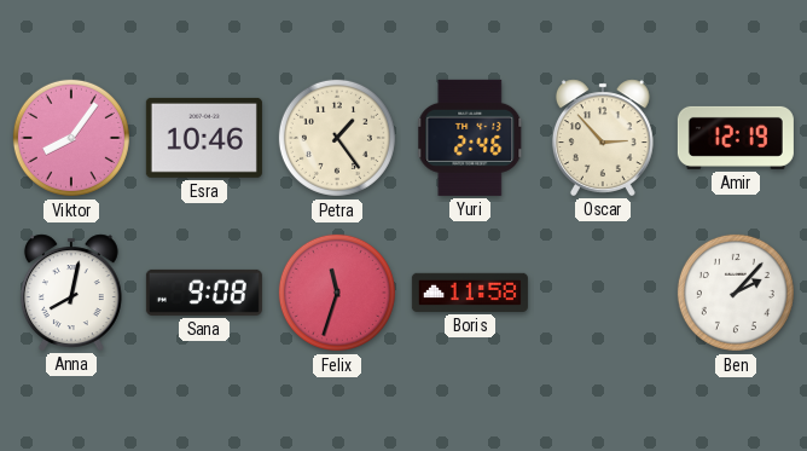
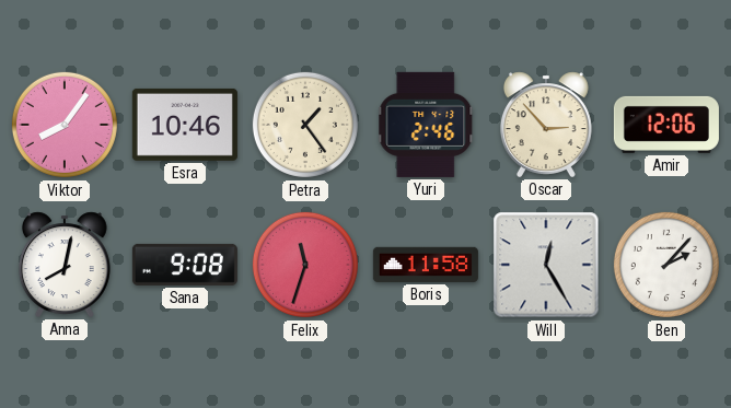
Amir: 12:19 -> 12:06 (666, 125)
Will: none -> 12:25 (546, 265)
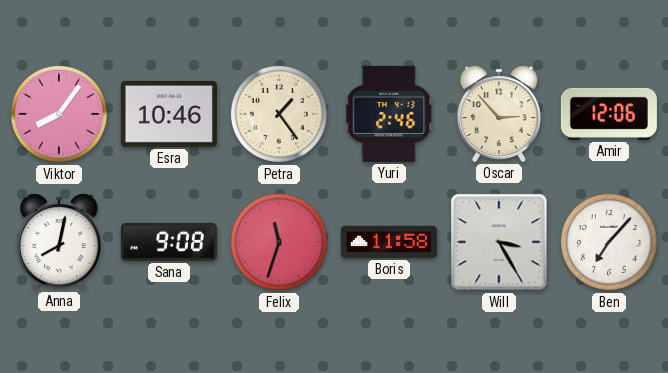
Will: 12:25 -> 3:25 (499, 242)
Ben: 2:07 -> 7:07 (609, 242)
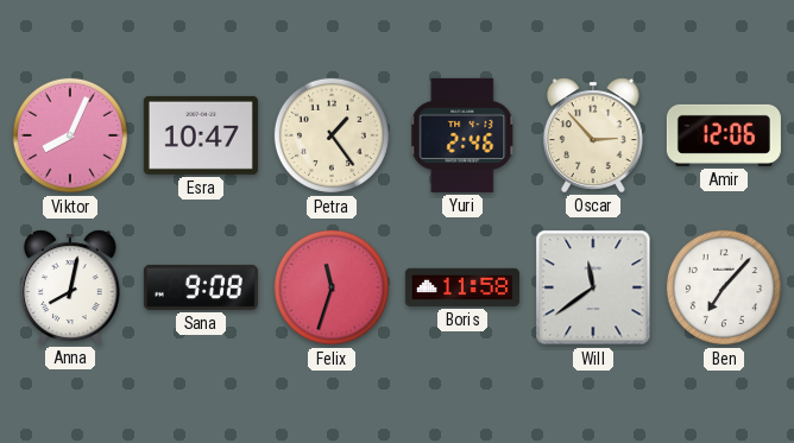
Viktor: 8:06 -> 8:04 (70, 135)
Esra: 10:46 -> 10:47 (201, 135)
Will: 3:25 -> 11:39 (593, 287)
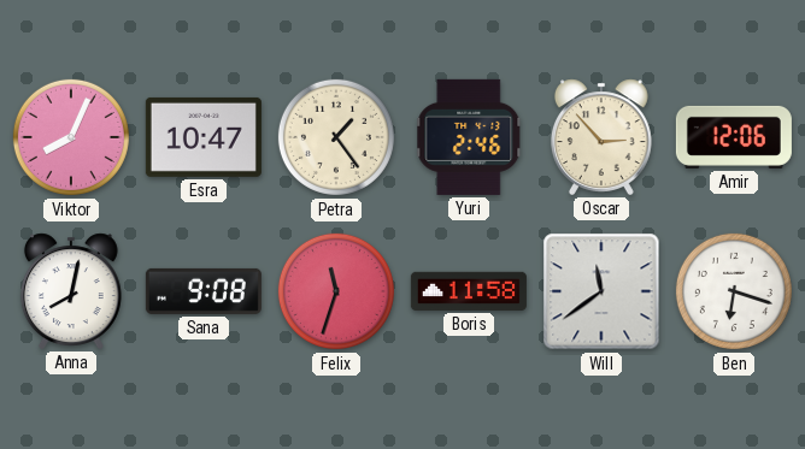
Ben: 7:07 -> 6:18 (734, 291)
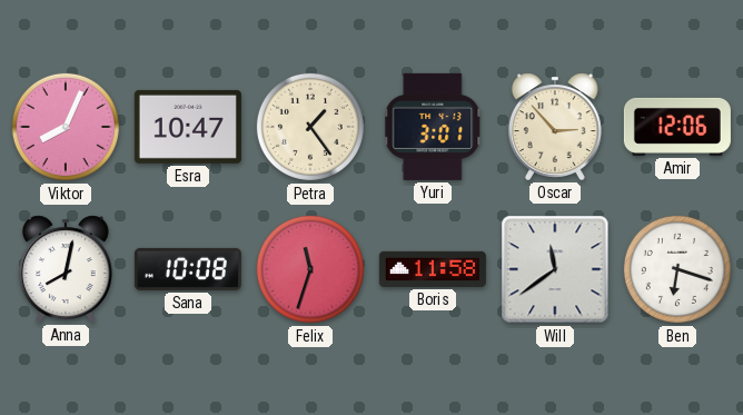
Yuri: 2:46 -> 3:01 (434, 127)
Sana: 9:08 -> 10:08 (188, 269)
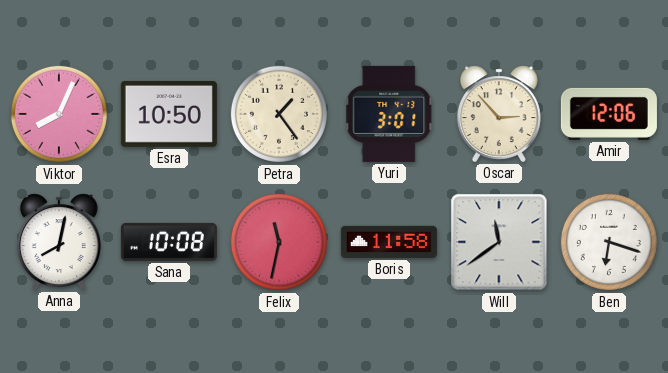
Esra: 10:47 -> 10:50 (169, 114)
Felix: 11:33 -> 11:32 (279, 242)
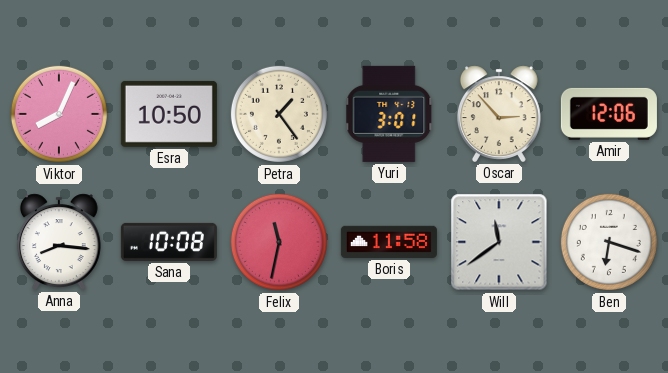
Anna: 8:02 -> 8:16 (59, 242)
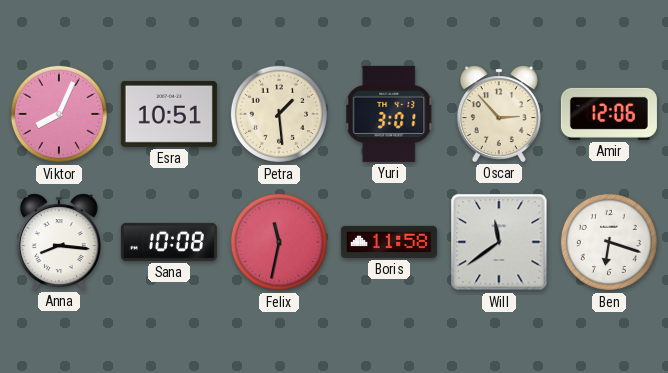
Esra: 10:50 -> 10:51 (169, 114)
Petra: 1:24 -> 1:29 (279, 114)
